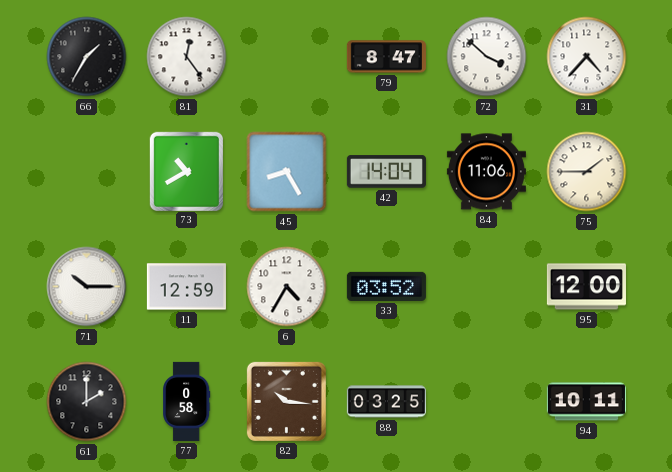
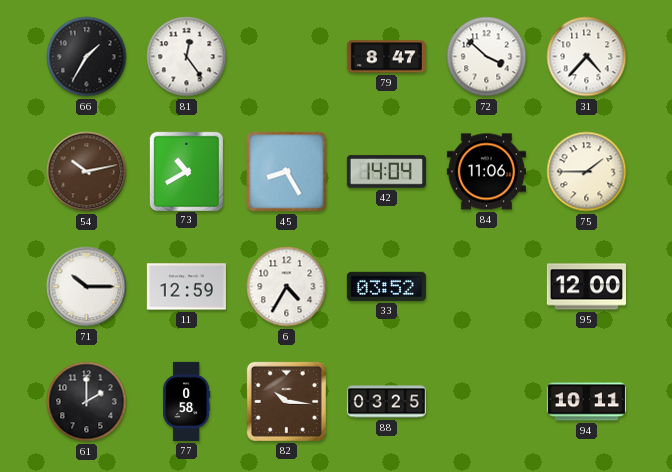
54: none -> 10:13 (87, 172)
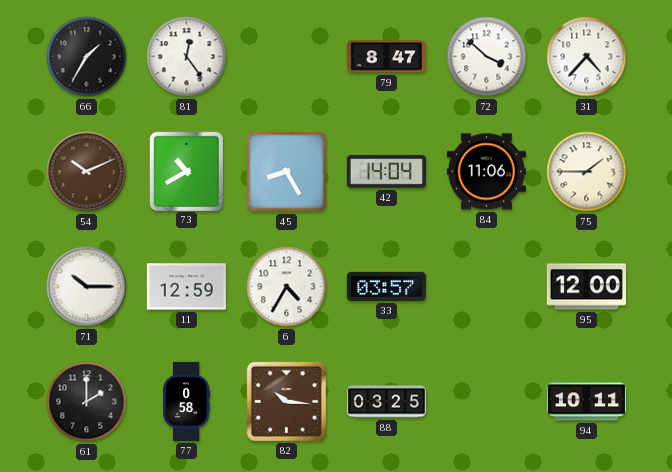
54: 10:13 -> 10:11 (87, 172)
33: 03:52 -> 03:57 (386, 286)
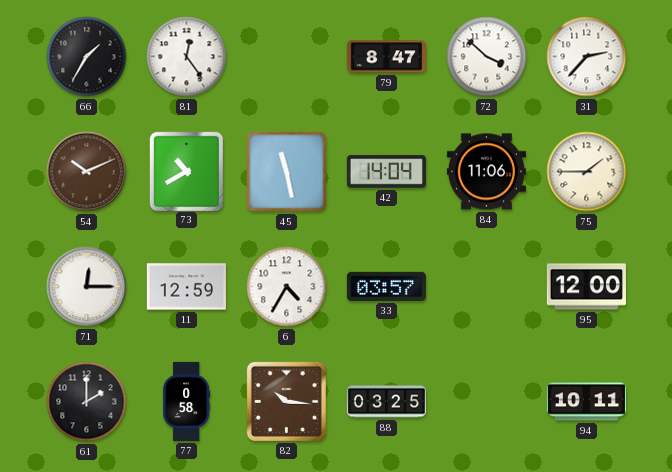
31: 4:37 -> 2:37 (587, 57)
45: 8:25 -> 11:28 (287, 172)
71: 10:15 -> 12:15 (87, 287)
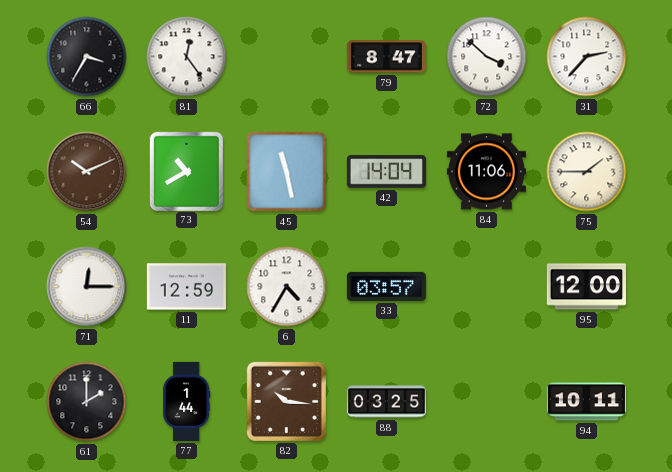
66: 1:35 -> 3:35 (87, 57)
77: 0:58 -> 1:44 (187, 401)
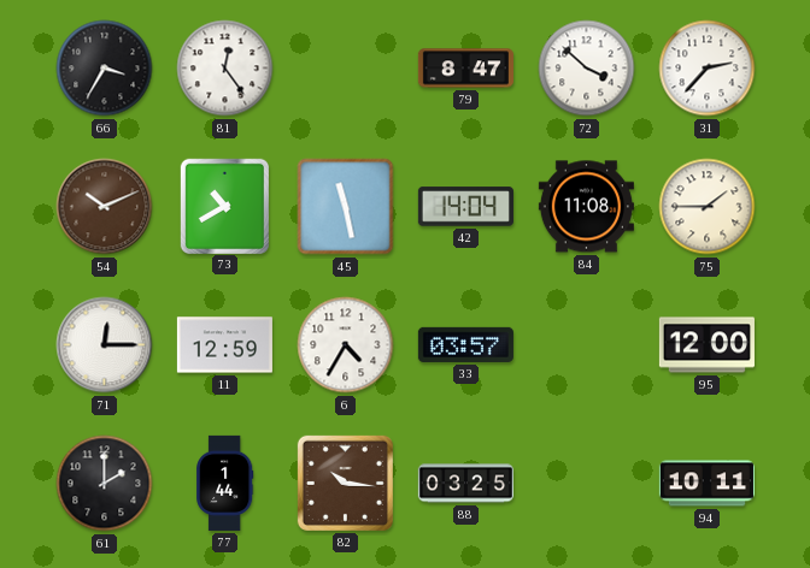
84: 11:06 -> 11:08 (586, 207)
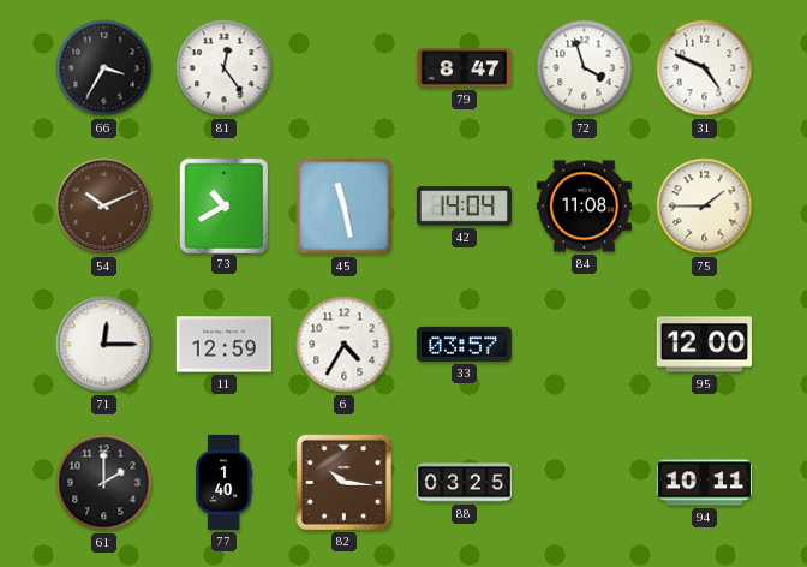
72: 3:52 -> 3:57 (585, 68)
31: 2:37 -> 4:49 (705, 68)
77: 1:44 -> 1:40 (225, 482)
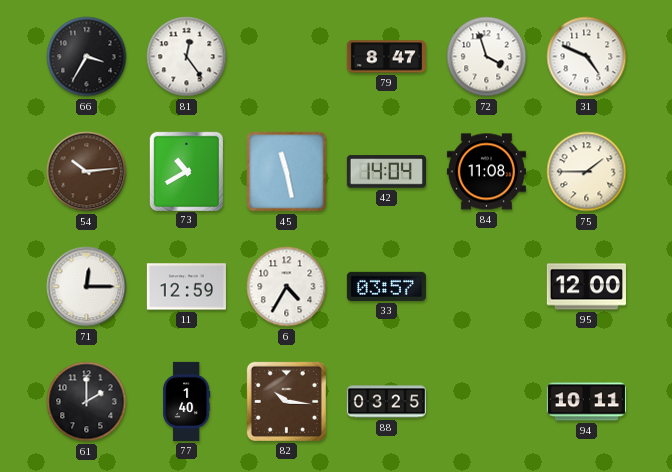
54: 10:11 -> 10:14 (87, 172)
